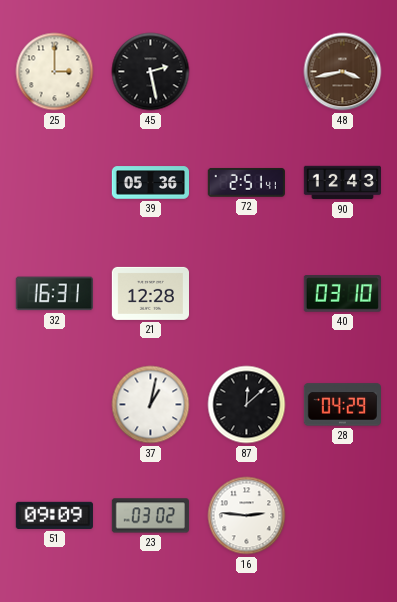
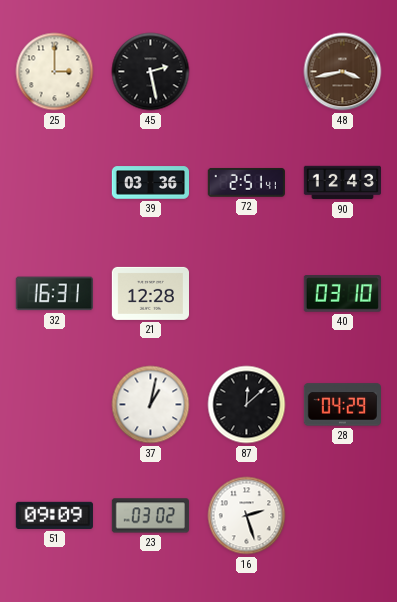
39: 05:36 -> 03:36 (150, 183)
16: 2:46 -> 2:27 (247, 516)
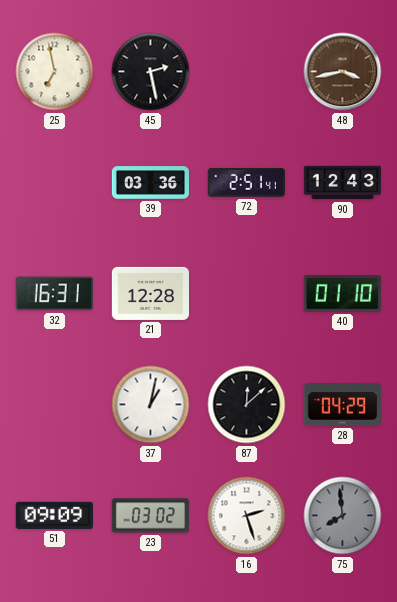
25: 3:00 -> 6:58 (55, 72)
40: 03:10 -> 01:10 (342, 294)
75: none -> 7:59 (343, 516)
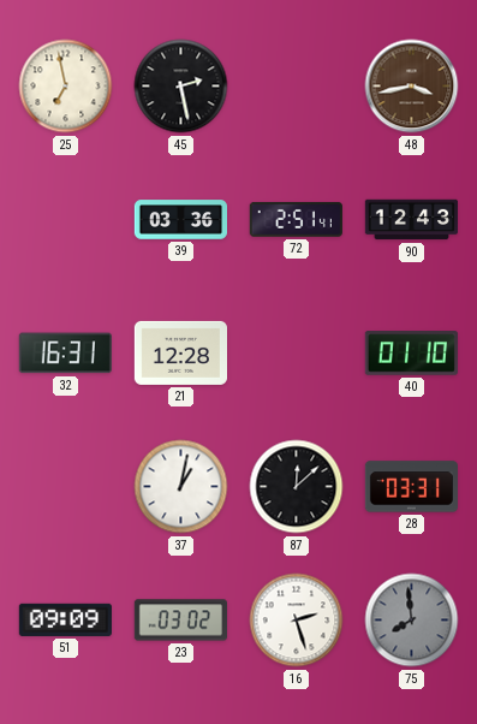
28: 04:29 -> 03:31 (411, 487)
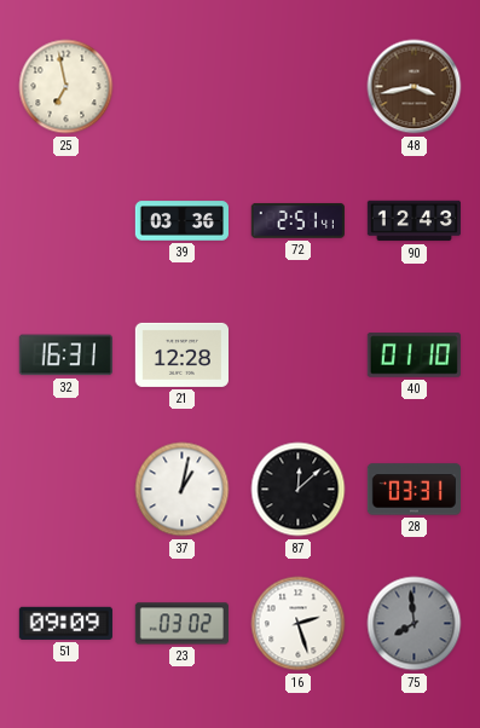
45: 2:28 -> none (181, 87)
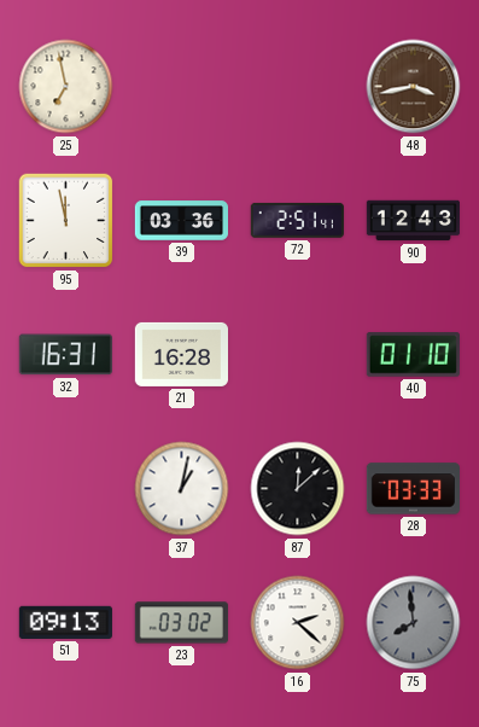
95: none -> 11:58 (66, 221)
21: 12:28 -> 16:28 (181, 354)
28: 03:31 -> 03:33 (413, 489)
51: 09:09 -> 09:13 (65, 622)
16: 2:27 -> 2:22 (298, 623)
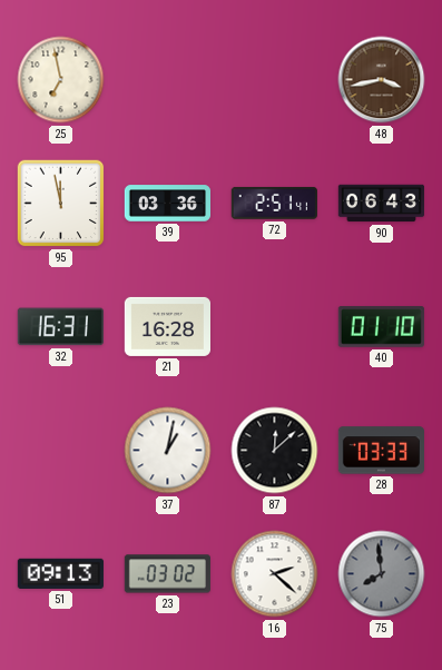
90: 12:43 -> 06:43 (381, 204)
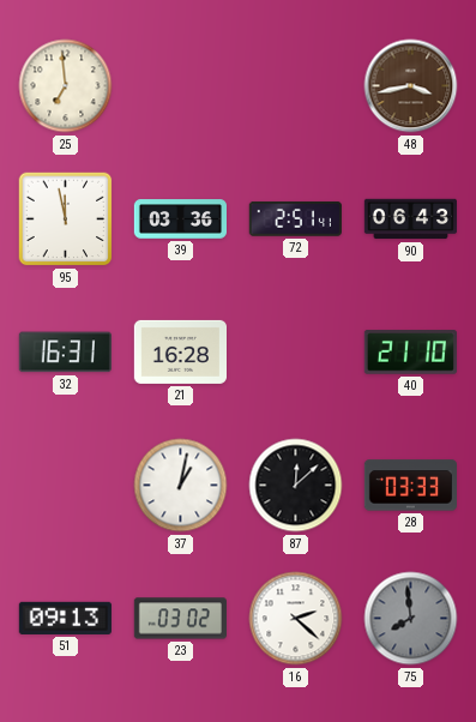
25: 6:58 -> 6:59 (66, 86)
40: 01:10 -> 21:10 (410, 353)
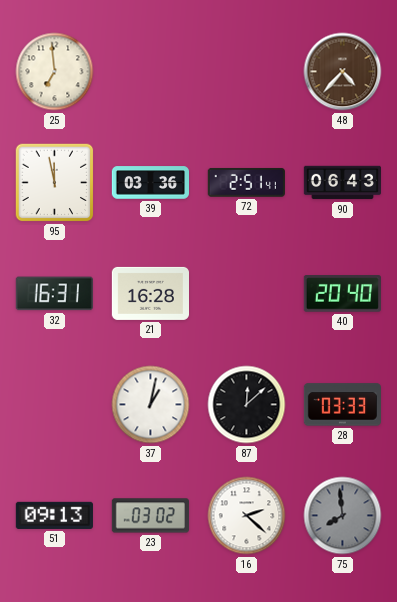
48: 3:43 -> 4:37 (343, 72)
40: 21:10 -> 20:40 (342, 294)
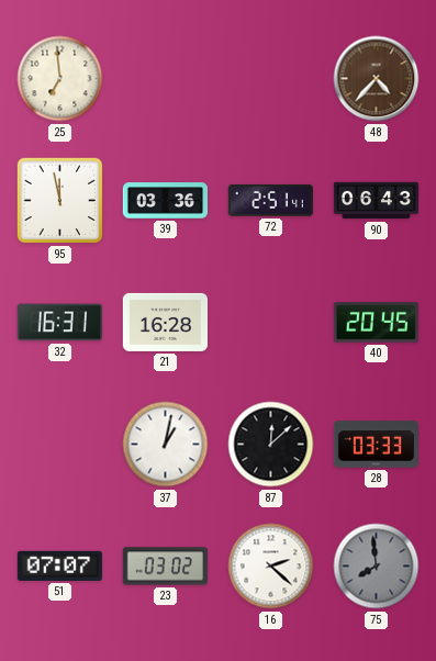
40: 20:40 -> 20:45 (376, 323)
51: 09:13 -> 07:07 (59, 565)
